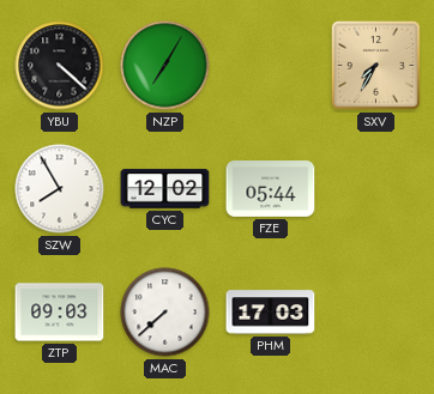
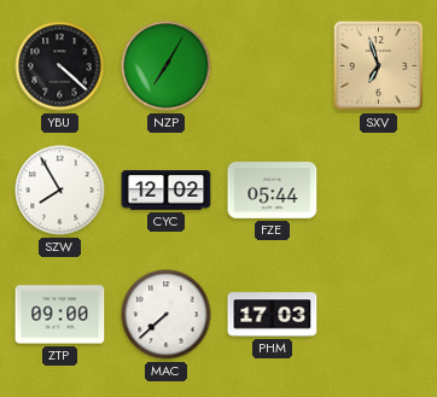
SXV: 7:35 -> 6:57 (378, 65)
ZTP: 09:03 -> 09:00 (60, 315)
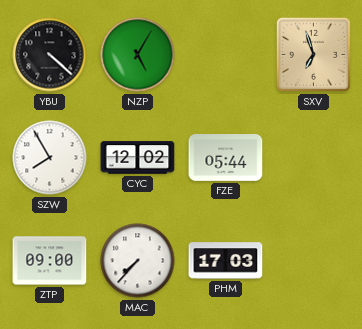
NZP: 7:05 -> 5:05 (138, 55)
MAC: 7:38 -> 7:37 (138, 261)
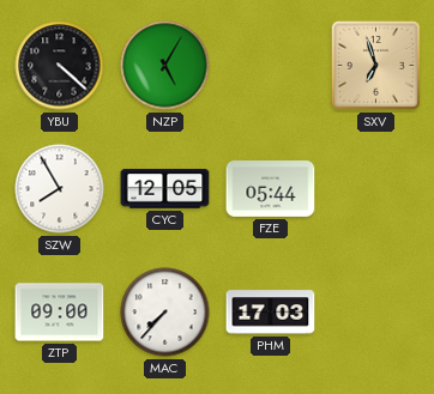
CYC: 12:02 -> 12:05 (165, 189)
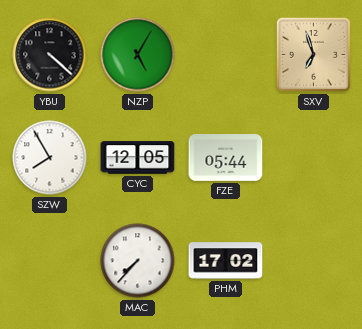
ZTP: 09:00 -> none (60, 313)
PHM: 17:03 -> 17:02 (226, 261)
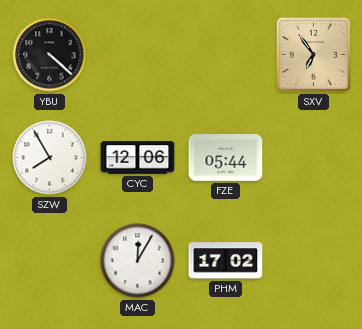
NZP: 5:05 -> none (138, 55)
SXV: 6:57 -> 6:54 (313, 54)
CYC: 12:05 -> 12:06 (138, 158)
MAC: 7:37 -> 12:05 (138, 261)
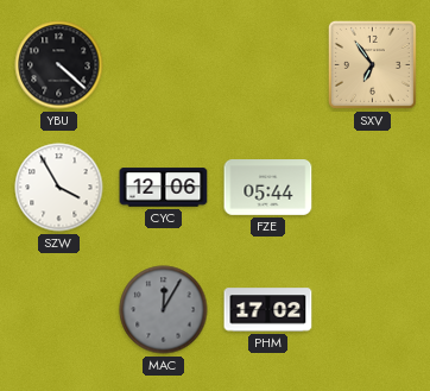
SZW: 7:55 -> 3:55 (59, 188)
MAC dial: white -> grey (164, 310)
